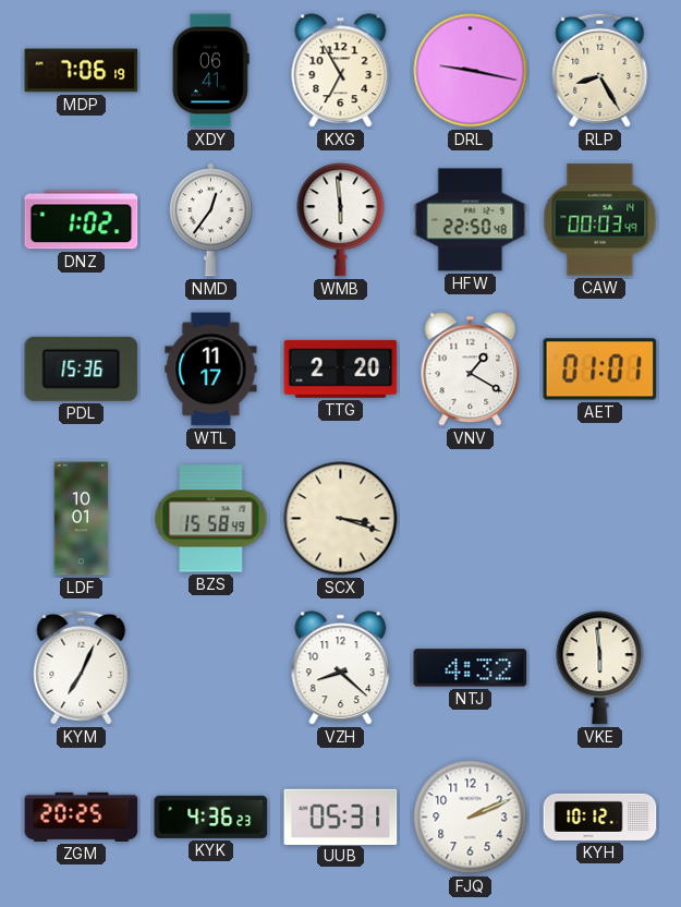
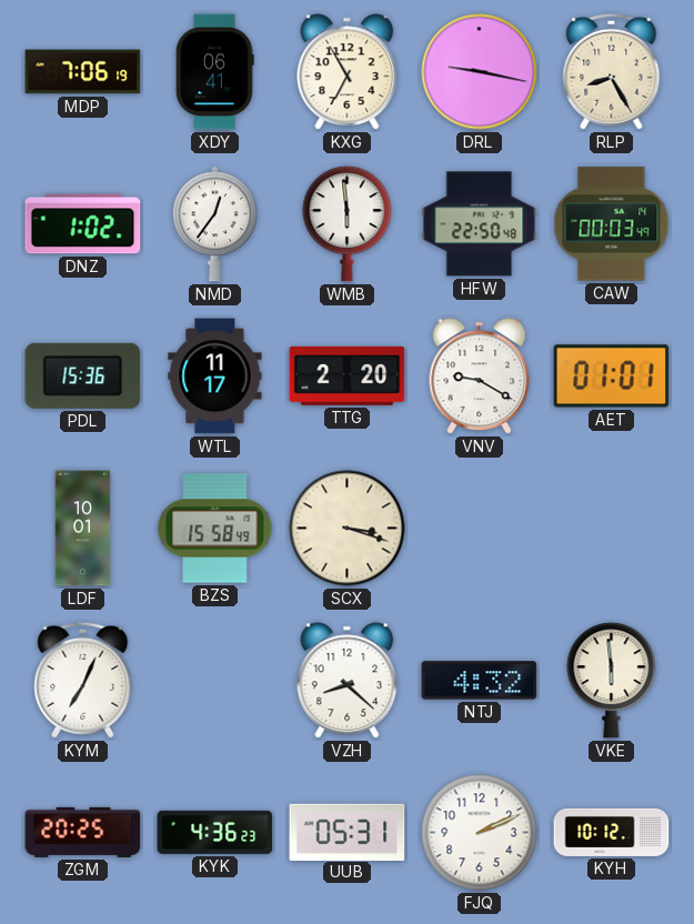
VNV: 1:20 -> 9:20 (480, 376)
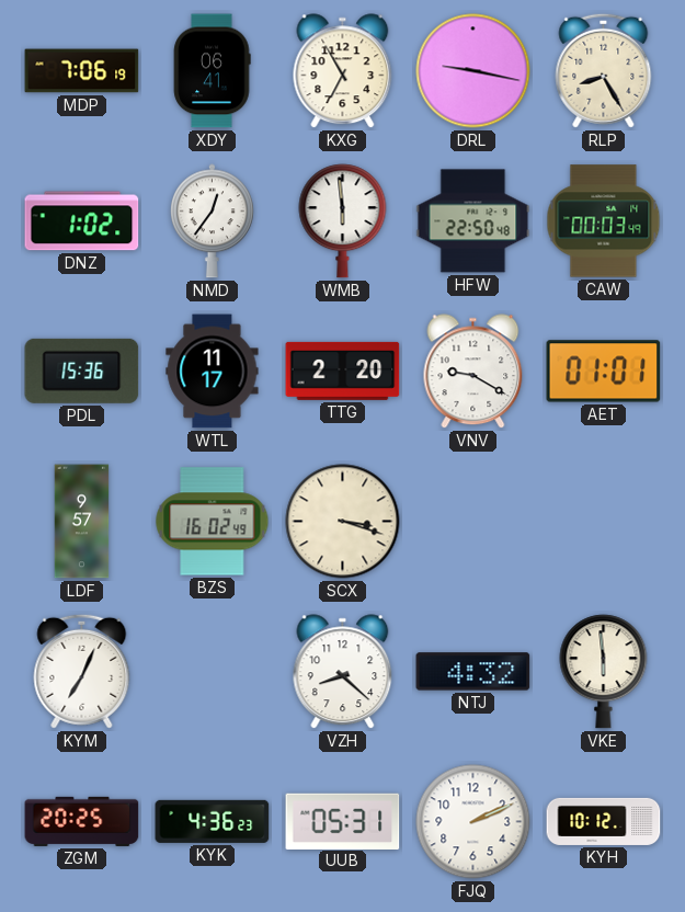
LDF: 10:01 -> 9:57 (82, 522)
BZS: 15:58 -> 16:02 (213, 522)
